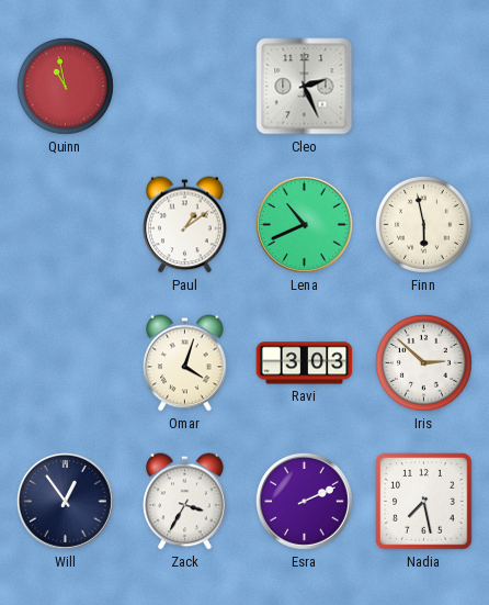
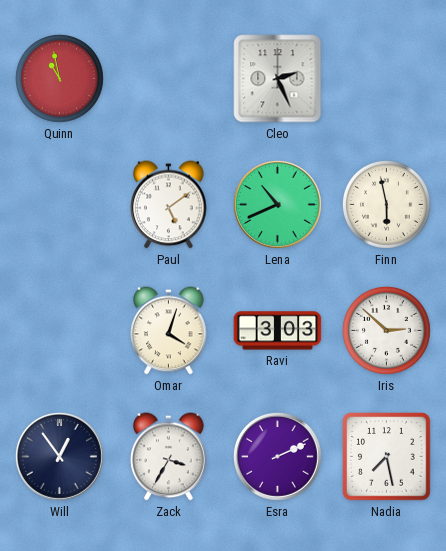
Paul: 1:09 -> 5:09 (169, 205)
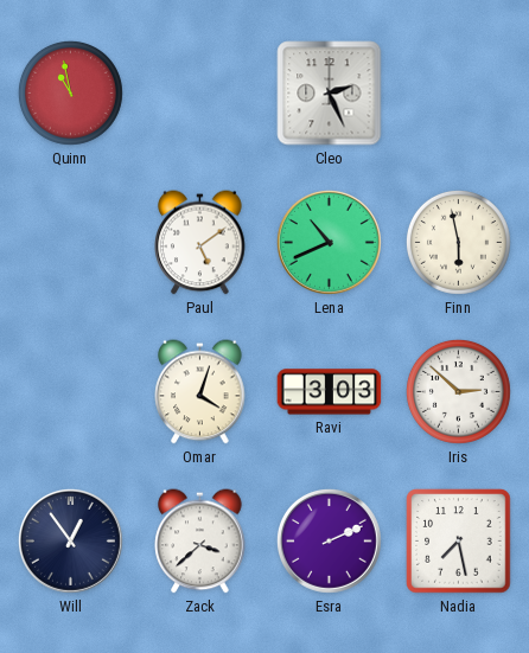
Zack: 3:35 -> 3:38 (200, 542)
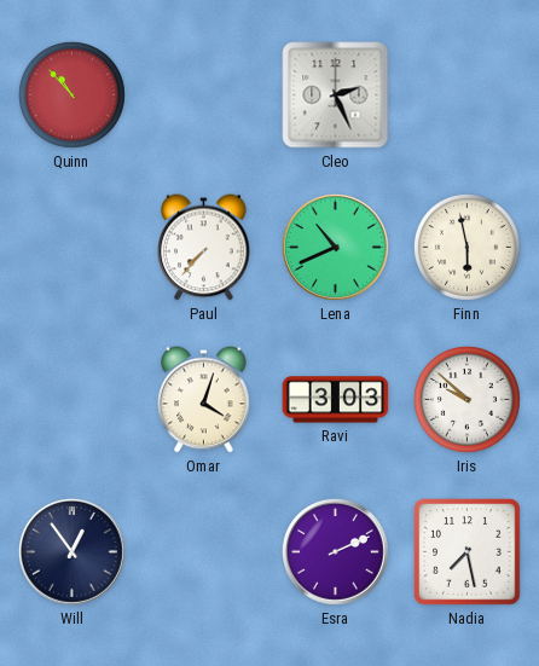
Quinn: 10:58 -> 10:53 (71, 94)
Paul: 5:09 -> 7:37 (204, 248)
Iris: 2:52 -> 9:52 (466, 399)
Zack: 3:38 -> none (200, 542)
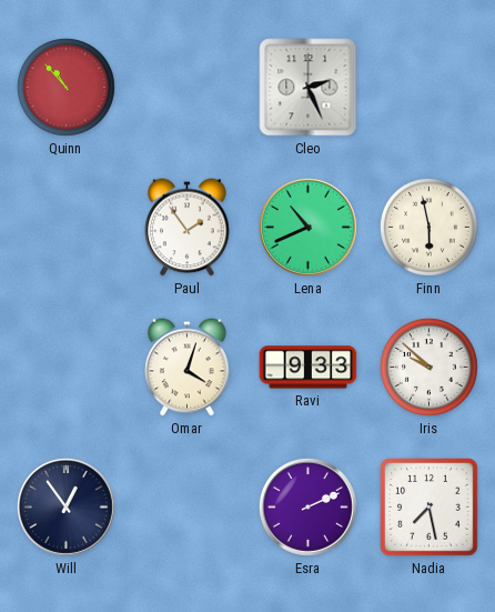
Paul: 7:37 -> 1:54 (188, 228)
Ravi: 3:03 -> 9:33 (309, 368)
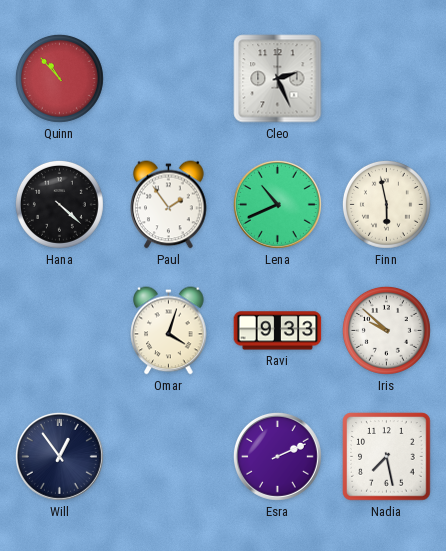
Hana: none -> 4:22 (59, 204)
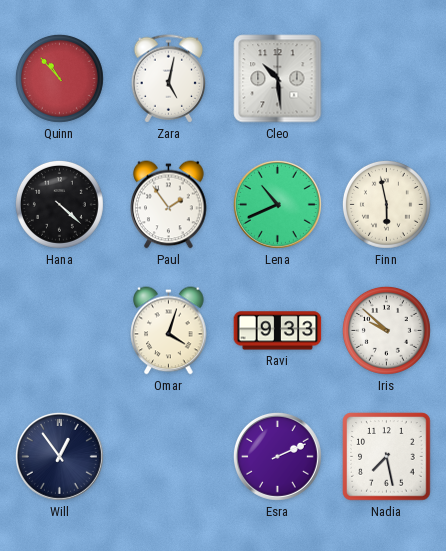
Zara: none -> 5:02 (169, 79)
Cleo: 2:26 -> 10:29 (278, 79)
